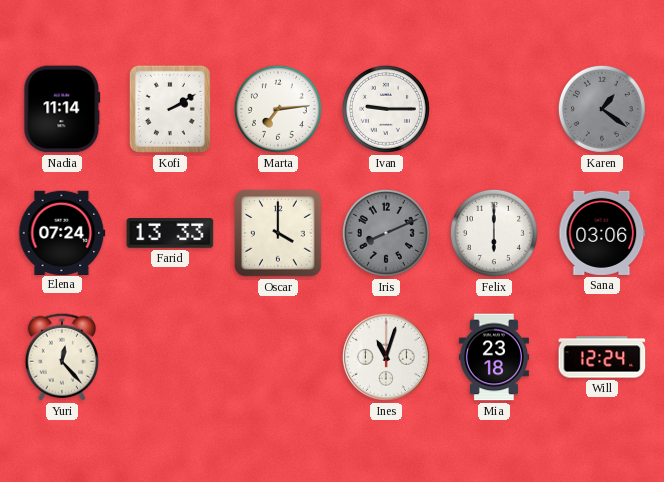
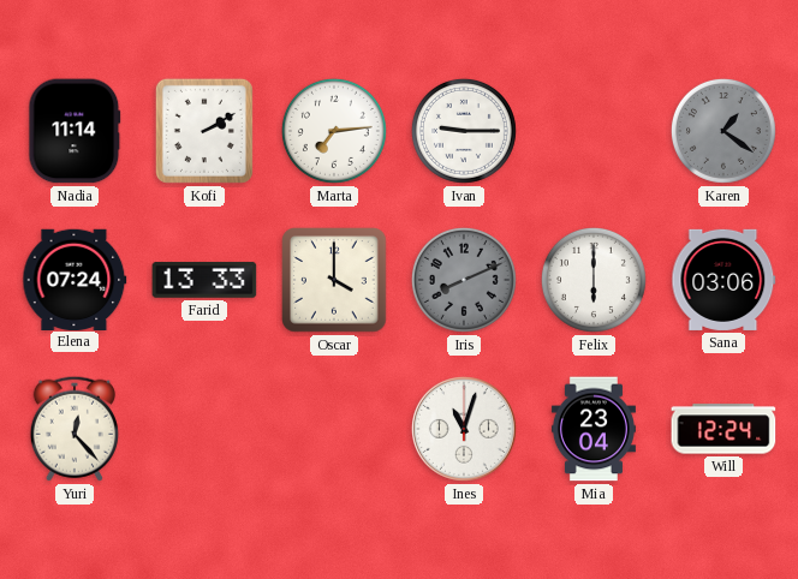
Mia: 23:18 -> 23:04 (594, 429)
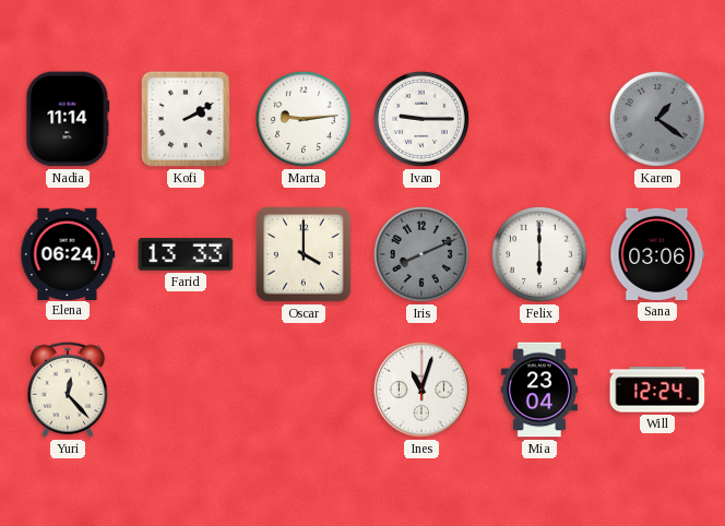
Marta: 7:14 -> 9:14 (304, 119)
Elena: 07:24 -> 06:24 (68, 253)
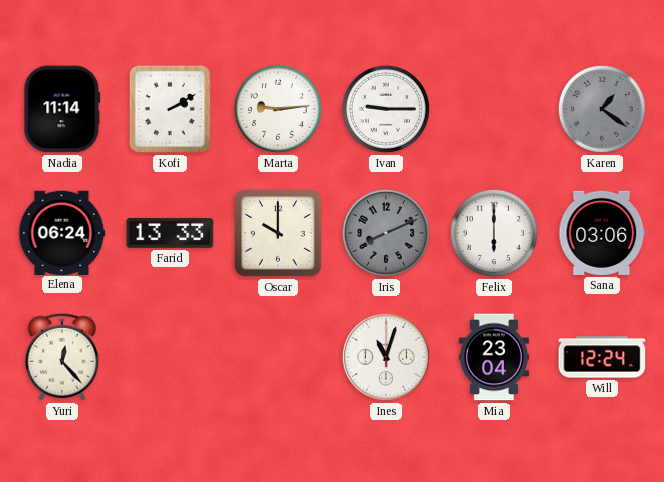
Oscar: 4:00 -> 10:00 (278, 233)
